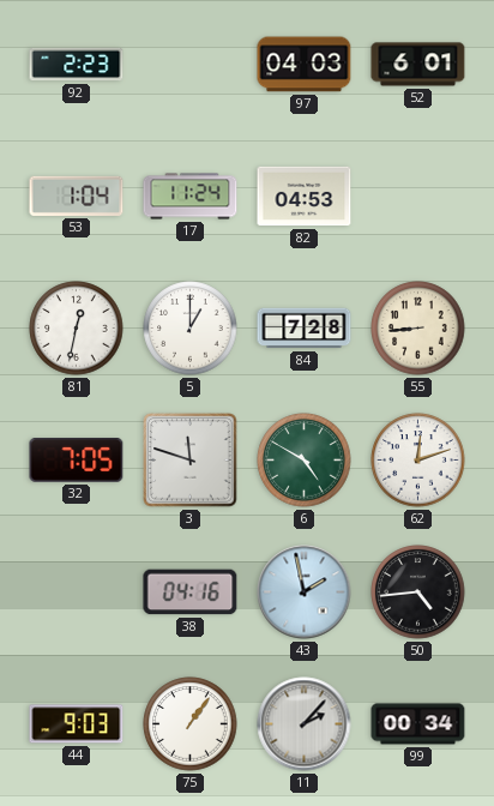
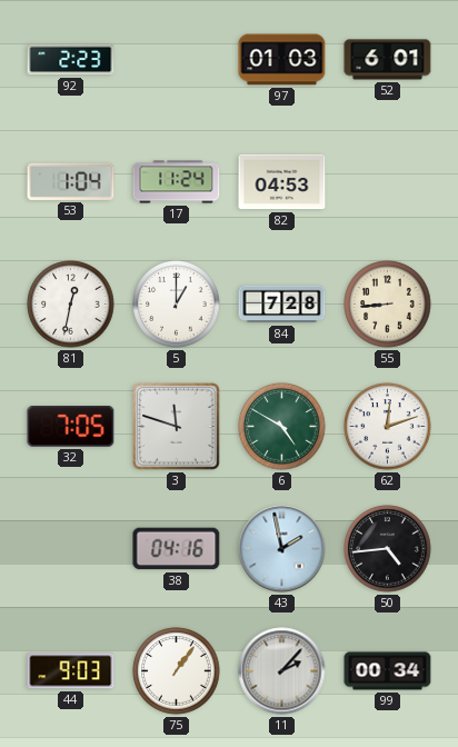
97: 04:03 -> 01:03 (282, 60)
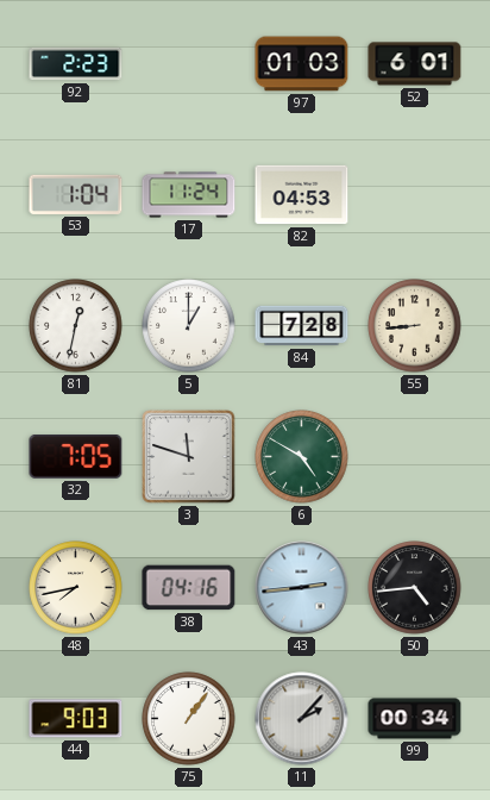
62: 12:12 -> none (388, 427)
48: none -> 7:43 (76, 588)
43: 1:58 -> 2:44 (302, 588)
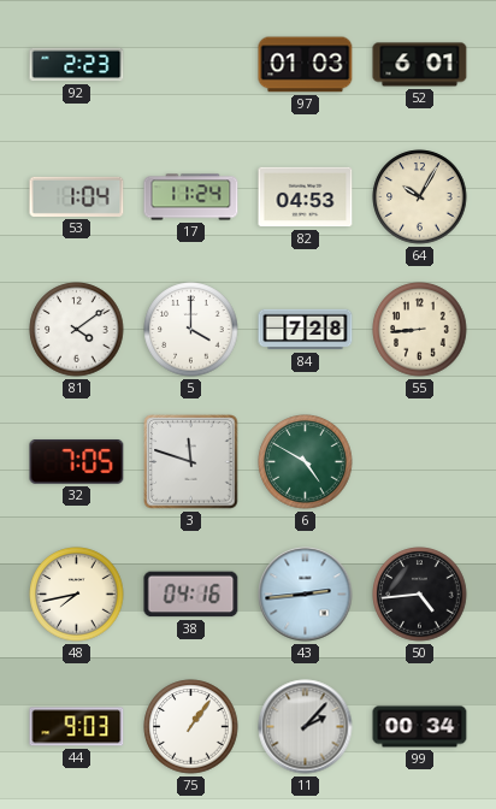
64: none -> 10:05 (420, 197)
81: 12:32 -> 4:09 (77, 330)
5: 1:00 -> 4:00 (191, 330)
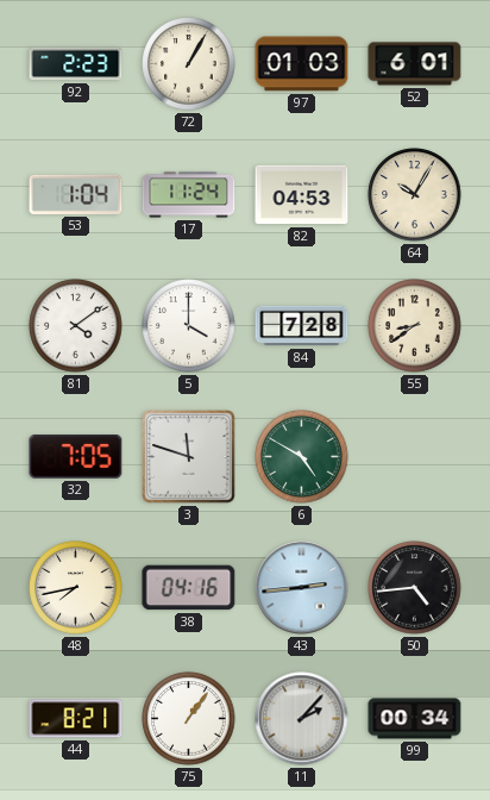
72: none -> 1:05 (189, 64)
55: 8:44 -> 8:39 (415, 326)
44: 9:03 -> 8:21 (76, 719)
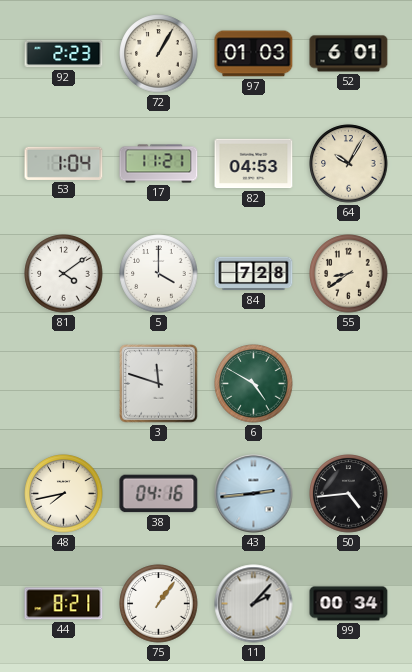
17: 11:24 -> 11:21 (159, 164)
32: 7:05 -> none (76, 457)
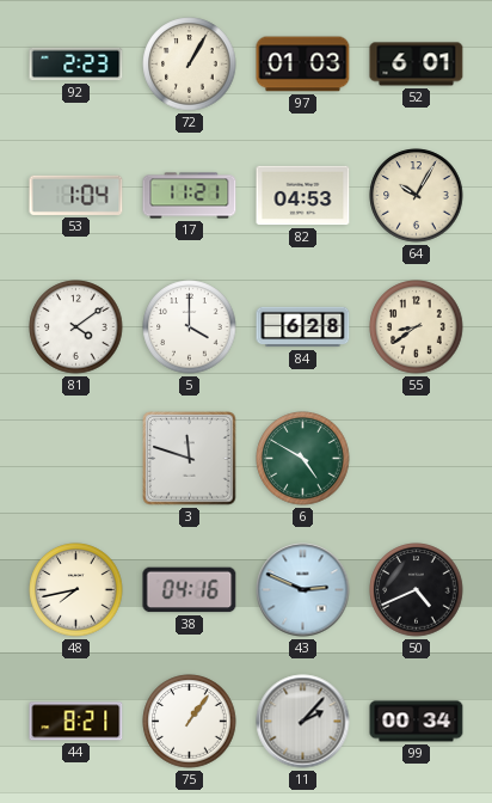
84: 7:28 -> 6:28 (303, 327)
43: 2:44 -> 2:49 (303, 590)
50: 4:44 -> 4:41 (417, 590)
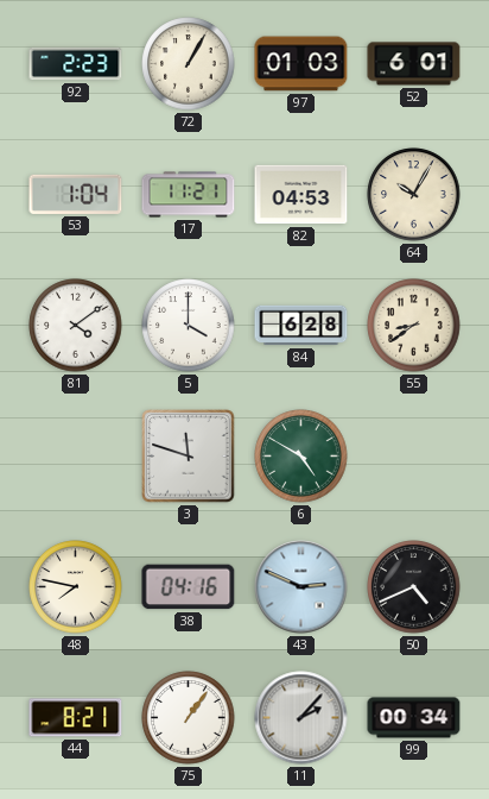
48: 7:43 -> 7:47 (76, 587)
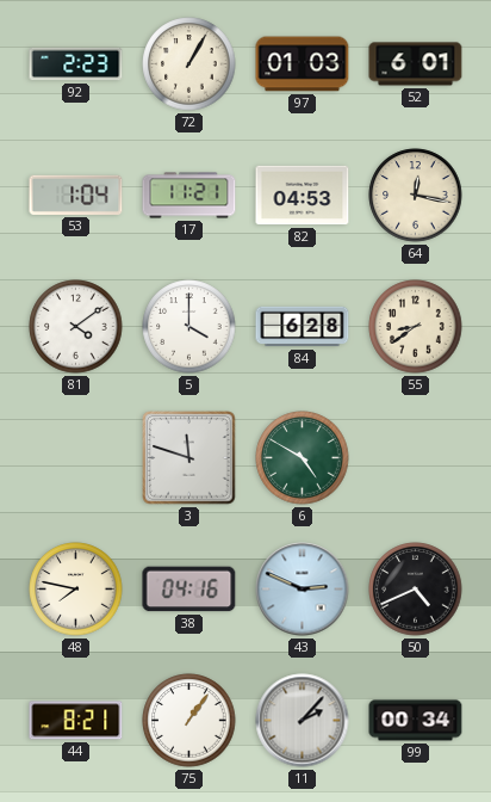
64: 10:05 -> 12:17 (416, 196)
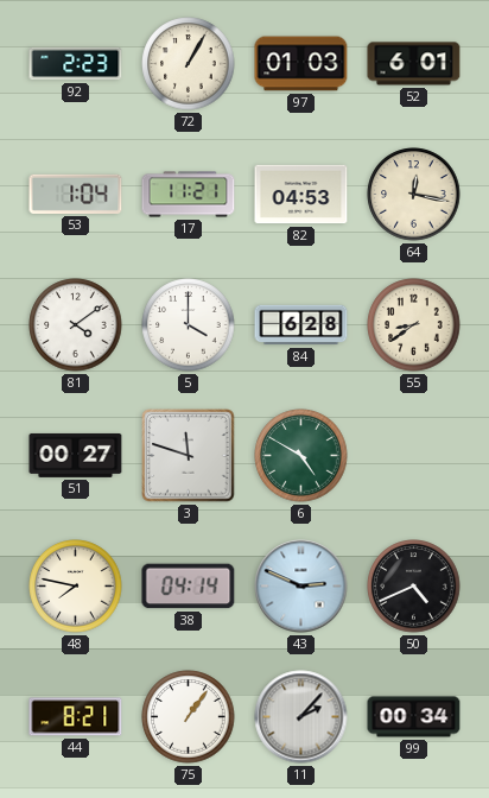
51: none -> 00:27 (76, 455)
38: 04:16 -> 04:14 (189, 587)
